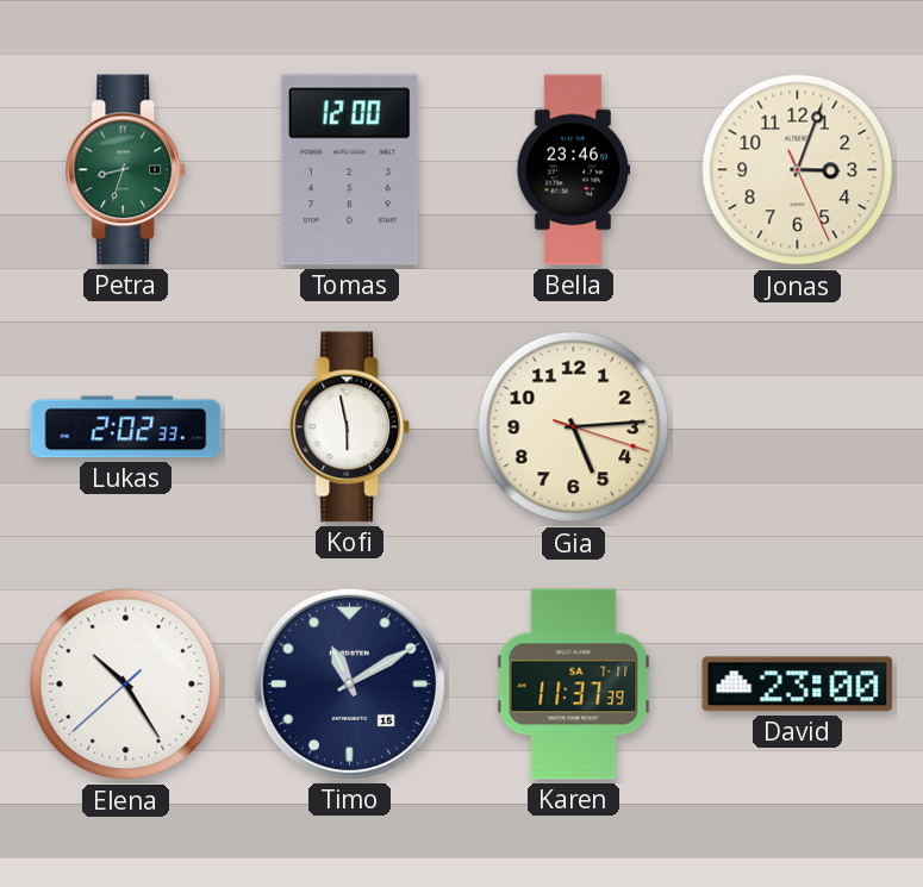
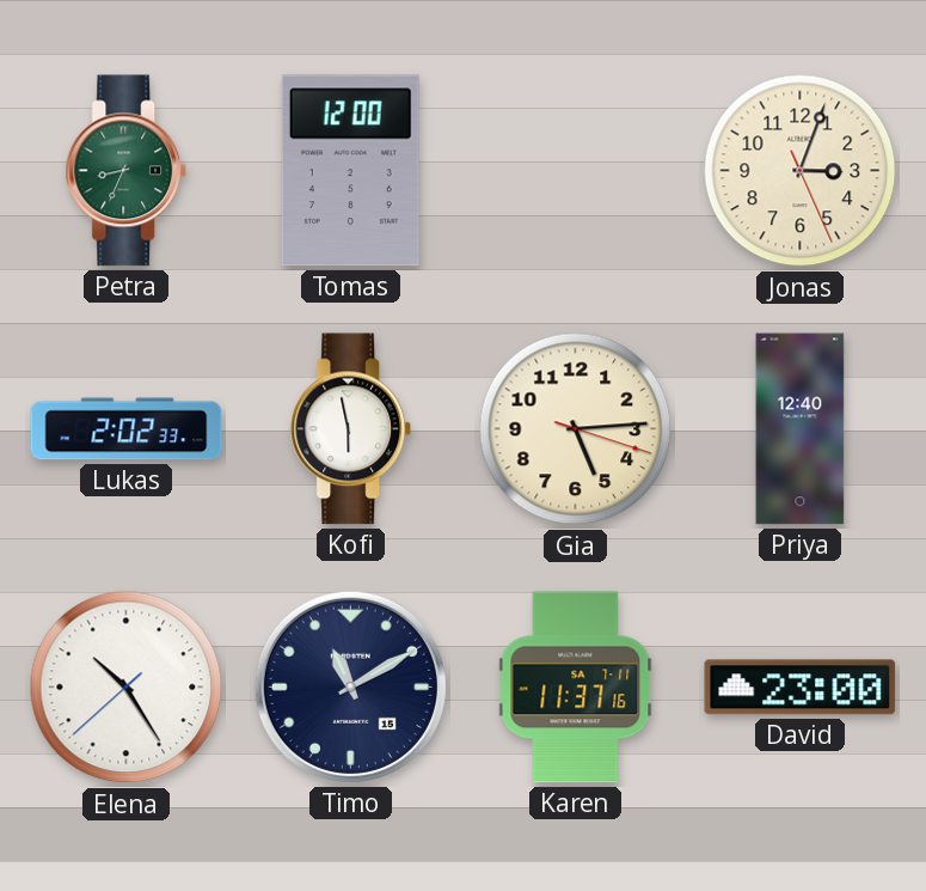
Petra: 8:33 -> 8:34 (127, 171)
Bella: 23:46 -> none (574, 170)
Priya: none -> 12:40 (801, 429)
Karen: 11:37:39 -> 11:37:16 (576, 688)
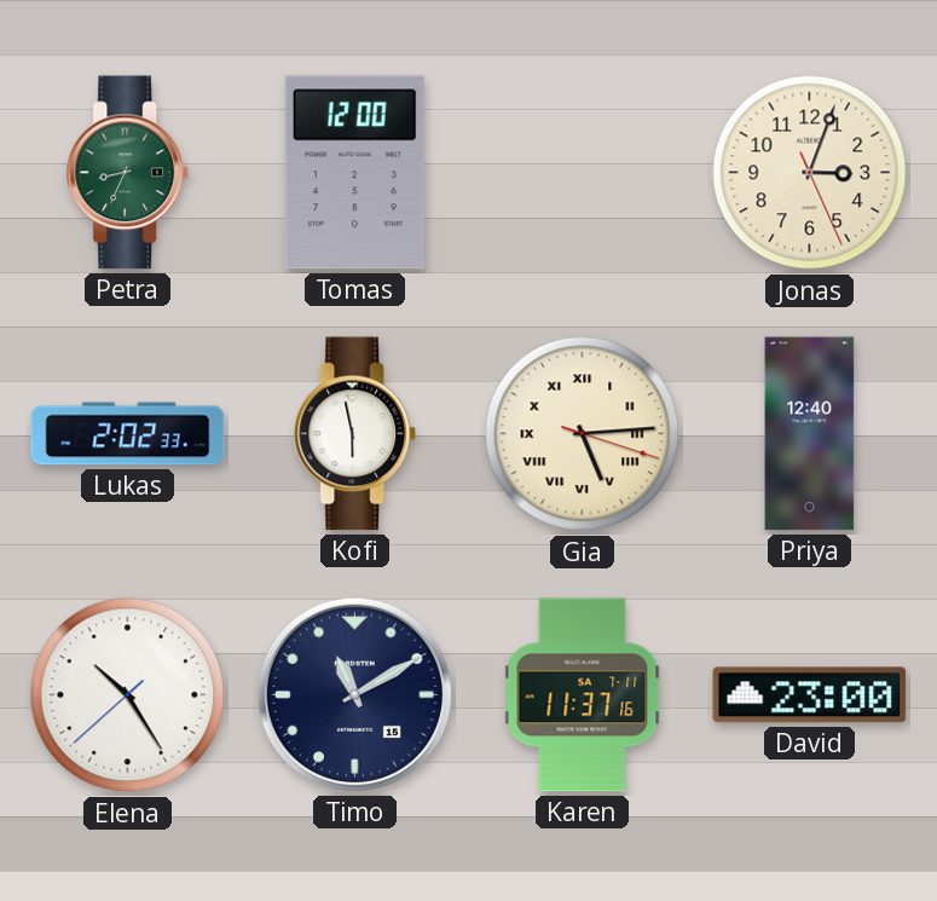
Gia numerals: Arabic -> Roman (583, 434)
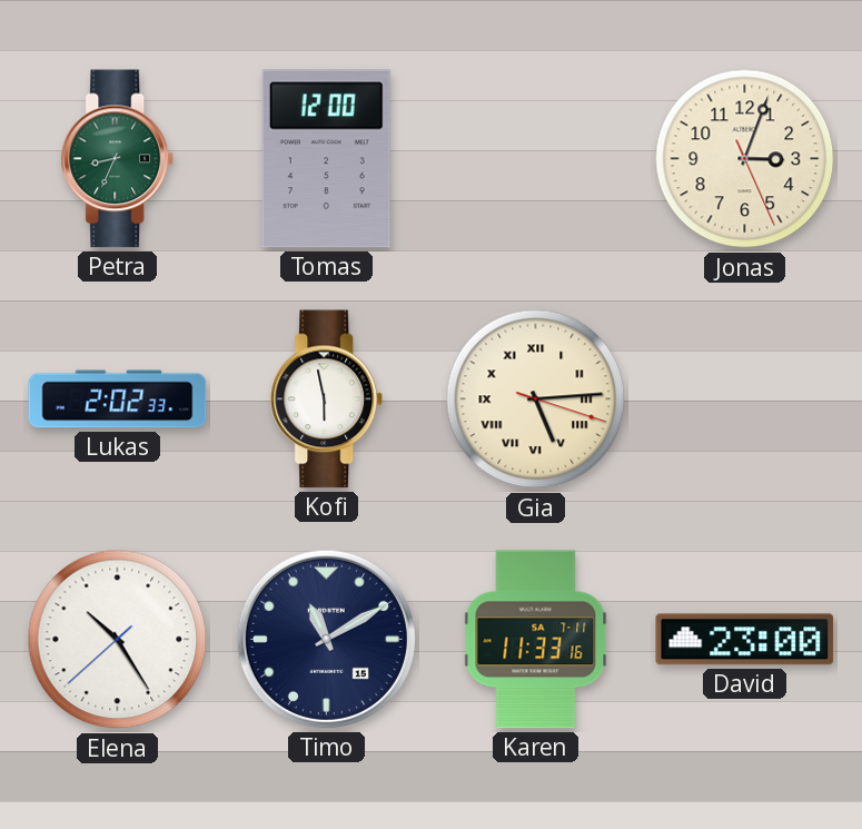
Priya: 12:40 -> none (810, 434)
Karen: 11:37 -> 11:33 (536, 640)
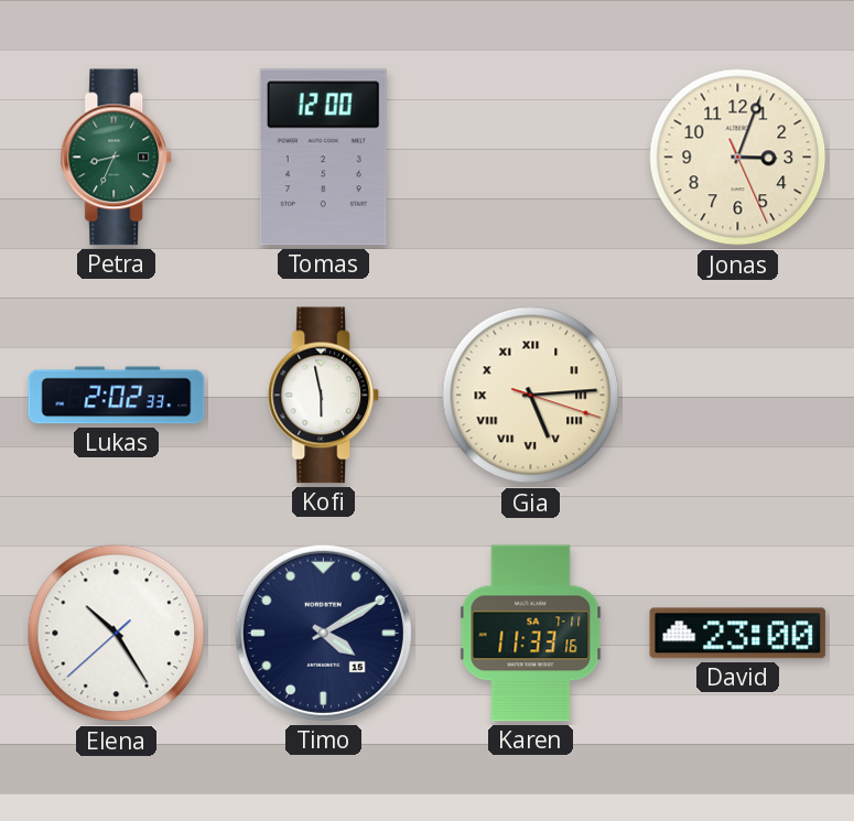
Timo: 11:10 -> 4:10 (323, 633)
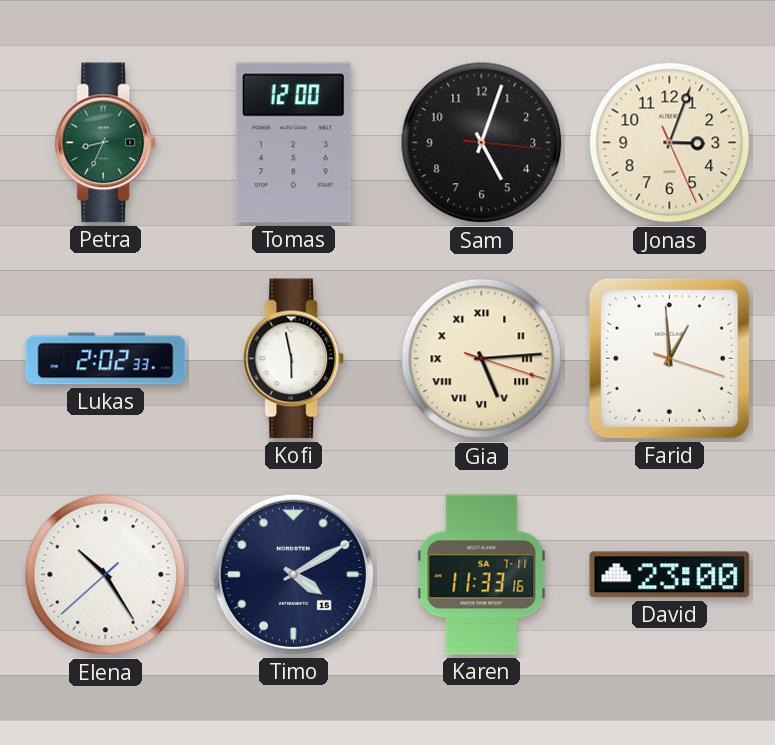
Sam: none -> 5:03 (482, 143)
Farid: none -> 12:59 (669, 358)
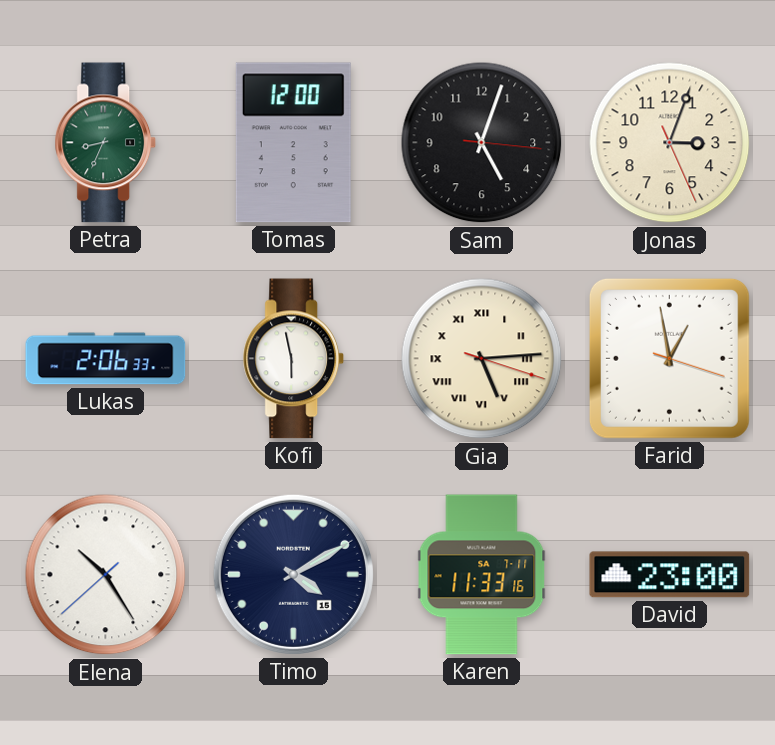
Lukas: 2:02 -> 2:06 (106, 359)
Farid: 12:59 -> 12:58 (669, 358)
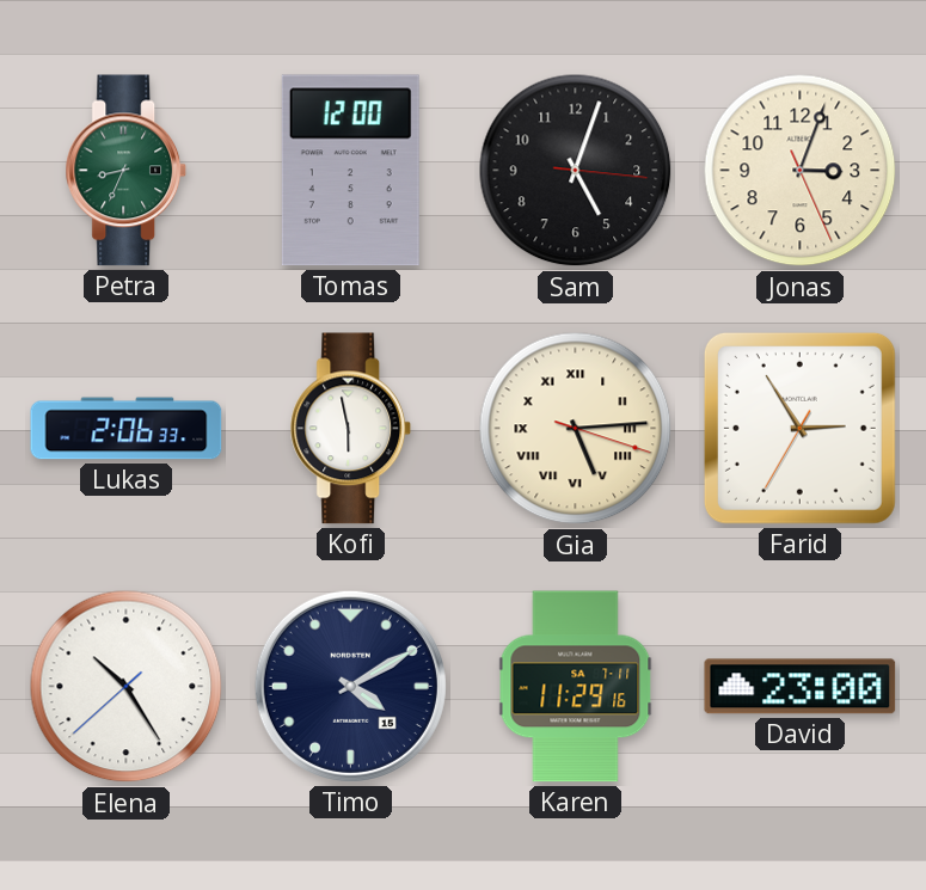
Farid: 12:58 -> 2:54 (799, 428)
Karen: 11:33 -> 11:29 (576, 687)
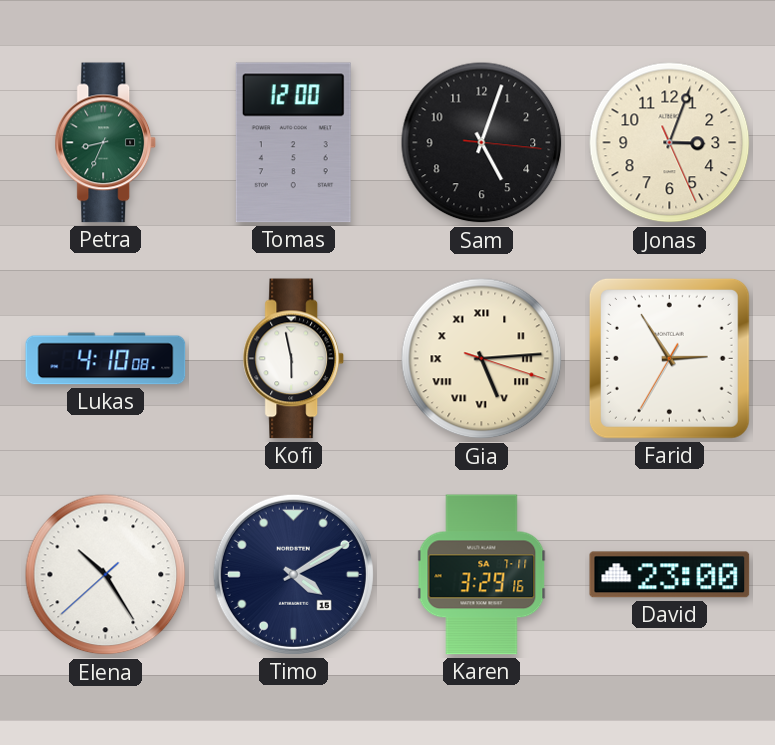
Lukas: 2:06 -> 4:10 (106, 359)
Karen: 11:29 -> 3:29 (482, 575)
